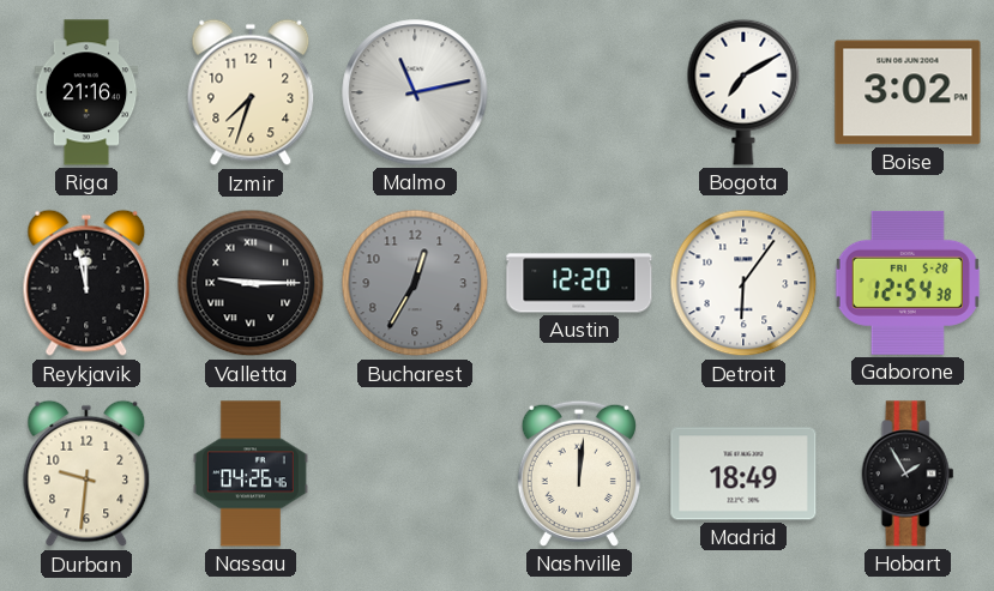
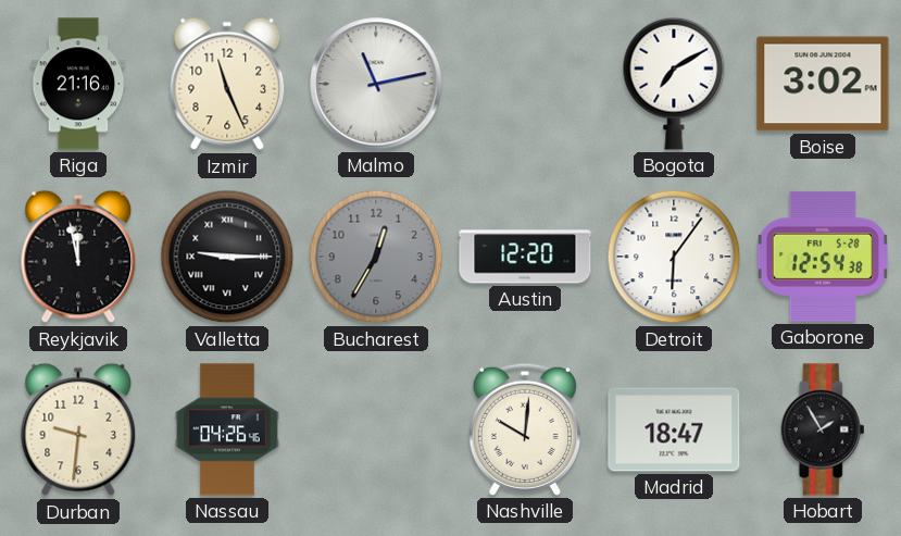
Izmir: 7:33 -> 11:26 (227, 84)
Nashville: 12:01 -> 10:01 (525, 429)
Madrid: 18:49 -> 18:47 (674, 429)
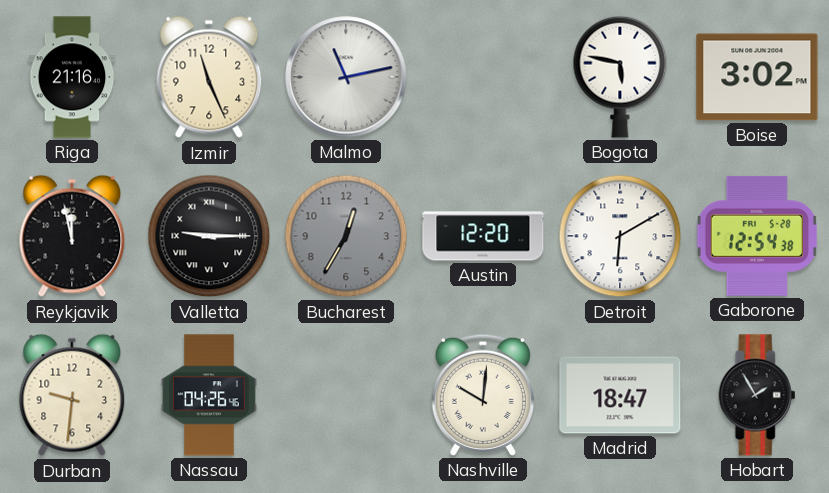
Bogota: 7:10 -> 5:47 (620, 77)
Detroit: 6:06 -> 6:10 (620, 236)
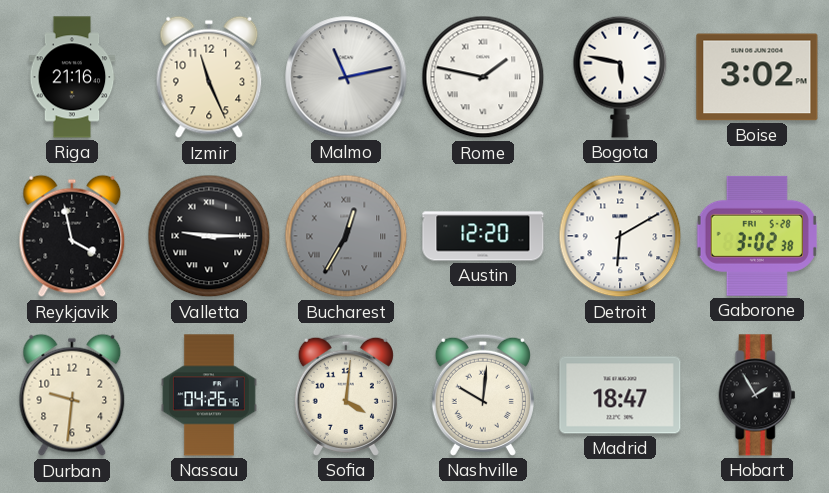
Rome: none -> 1:47 (483, 77)
Reykjavik: 11:58 -> 3:58 (72, 236)
Bucharest numerals: Arabic -> Roman (346, 236)
Gaborone: 12:54 -> 3:02 (757, 236)
Sofia: none -> 4:01 (346, 395)
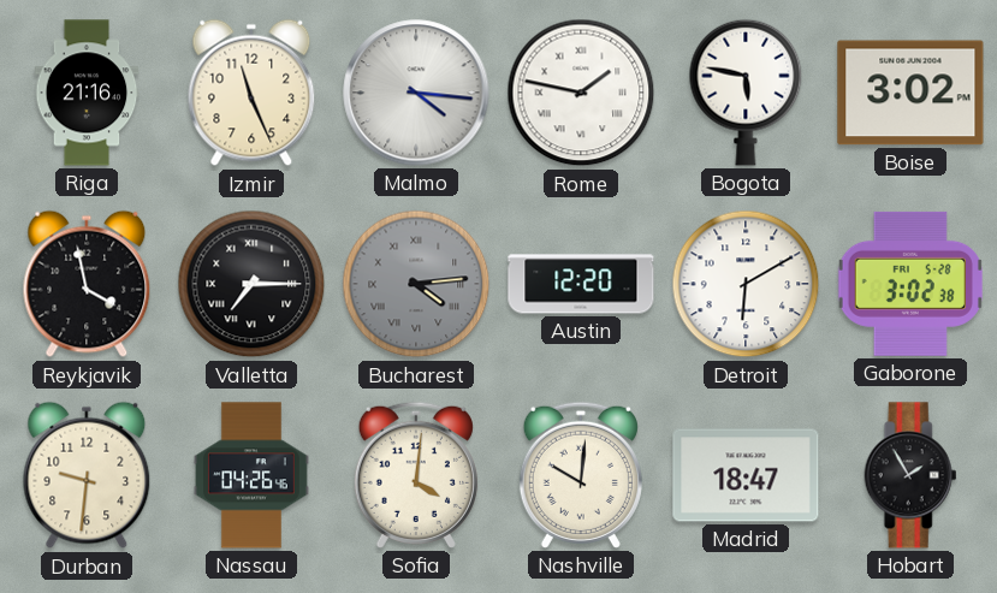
Malmo: 11:13 -> 4:16 (416, 93)
Valletta: 9:15 -> 7:15 (251, 284)
Bucharest: 12:35 -> 4:14 (416, 284)
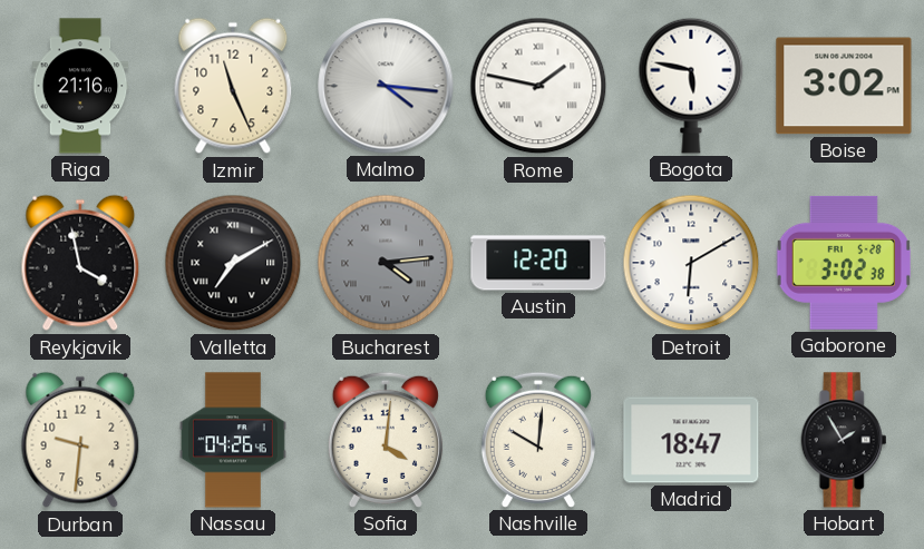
Valletta: 7:15 -> 7:10 (233, 263)
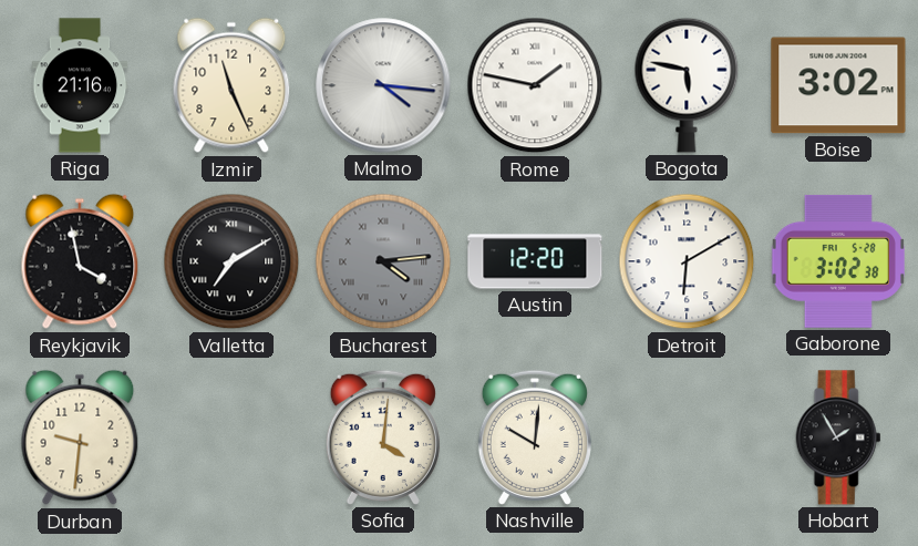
Nassau: 04:26 -> none (233, 440)
Madrid: 18:47 -> none (691, 440)
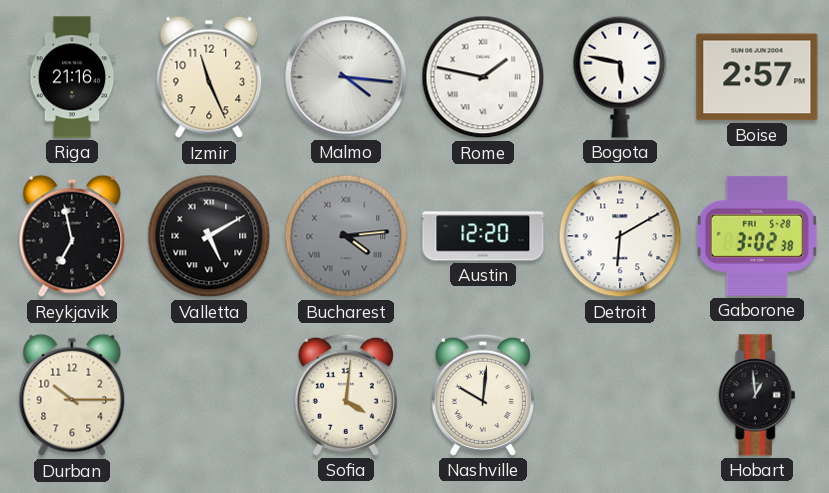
Boise: 3:02 -> 2:57 (757, 77)
Reykjavik: 3:58 -> 6:58 (72, 236)
Valletta: 7:10 -> 5:10 (209, 236)
Durban: 9:31 -> 10:15 (72, 395)
Hobart: 1:55 -> 12:59 (757, 395)
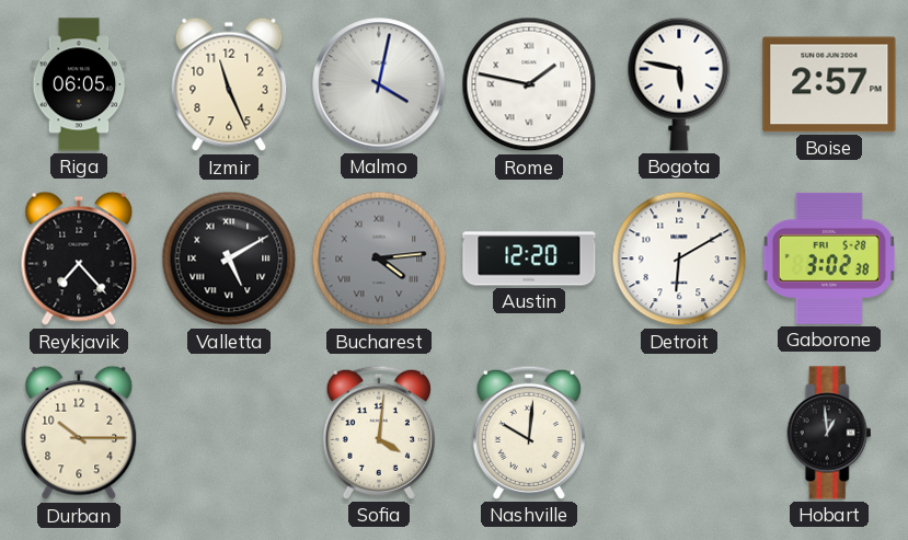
Riga: 21:16 -> 06:05 (79, 84)
Malmo: 4:16 -> 4:02 (379, 84)
Reykjavik: 6:58 -> 7:23 (79, 258)
